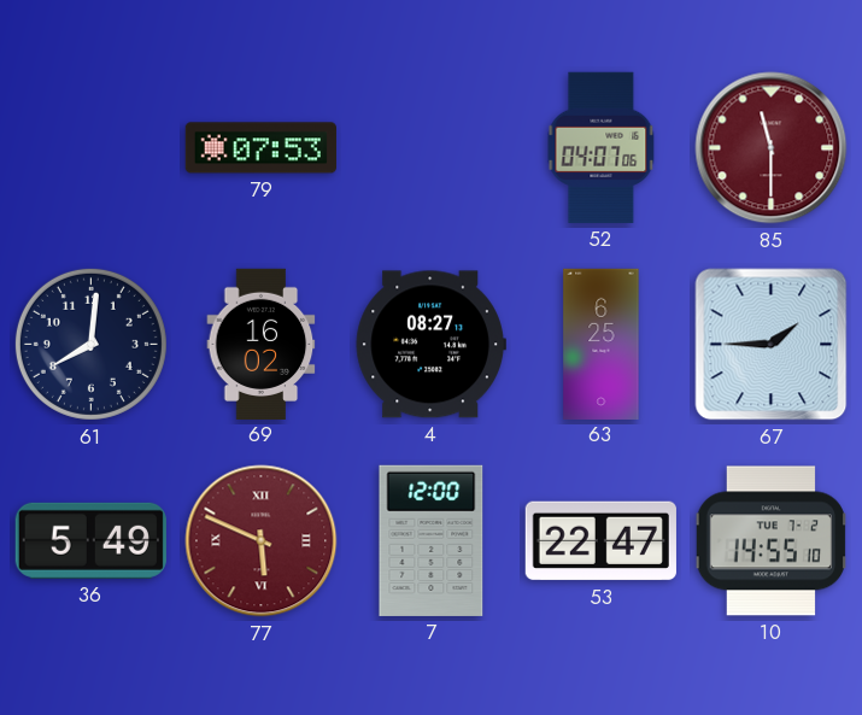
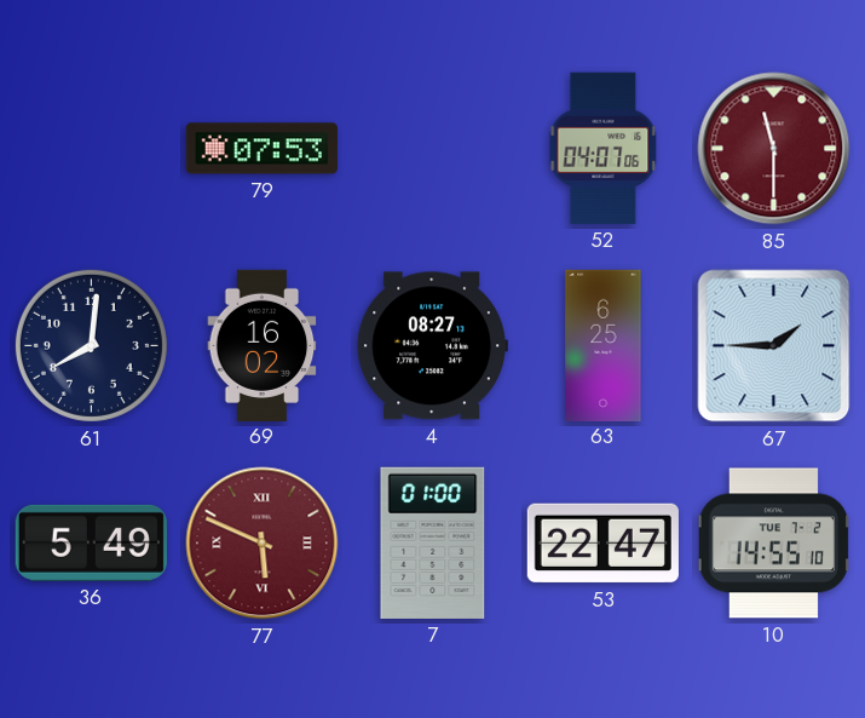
7: 12:00 -> 01:00 (433, 542)
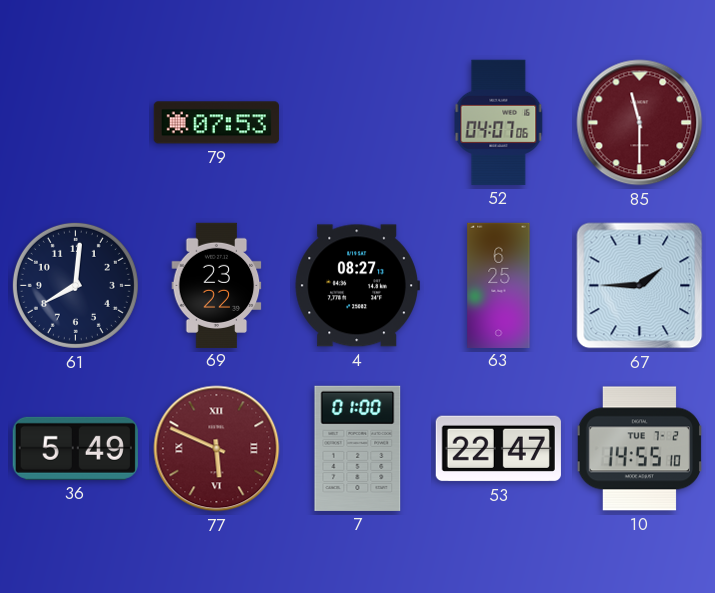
69: 16:02 -> 23:22 (217, 285)
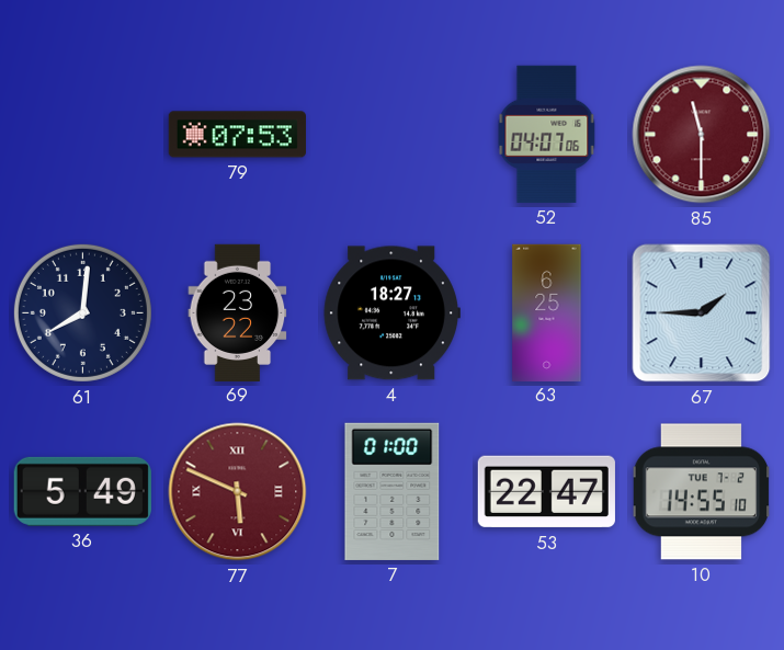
4: 08:27 -> 18:27 (391, 313)
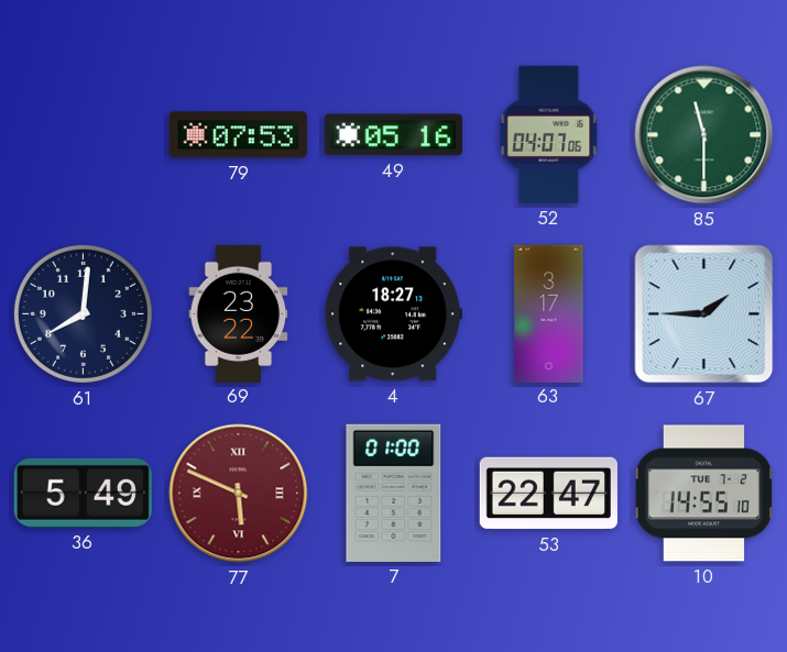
49: none -> 05:16 (393, 135)
85 dial: burgundy -> green (704, 135)
63: 6:25 -> 3:17 (549, 313)
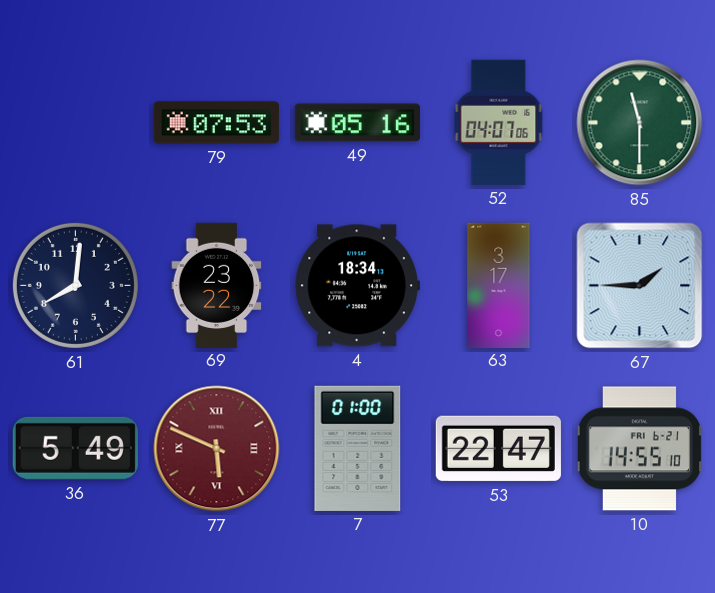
4: 18:27 -> 18:34 (357, 286)
10 date: TUE 7-2 -> FRI 6-21 (640, 449)
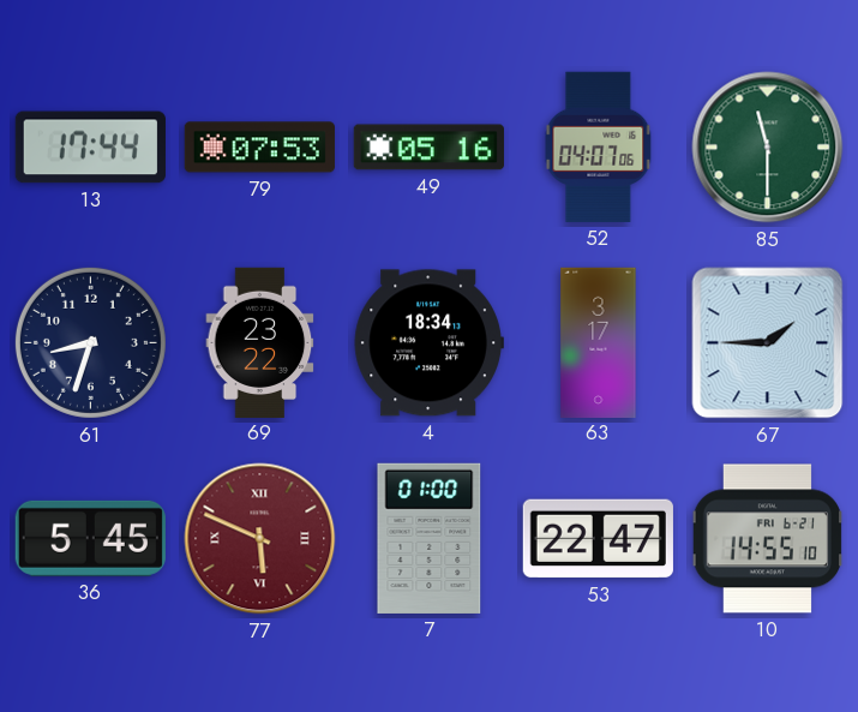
13: none -> 17:44 (90, 148)
61: 8:01 -> 8:33 (90, 342)
36: 5:49 -> 5:45 (90, 538)
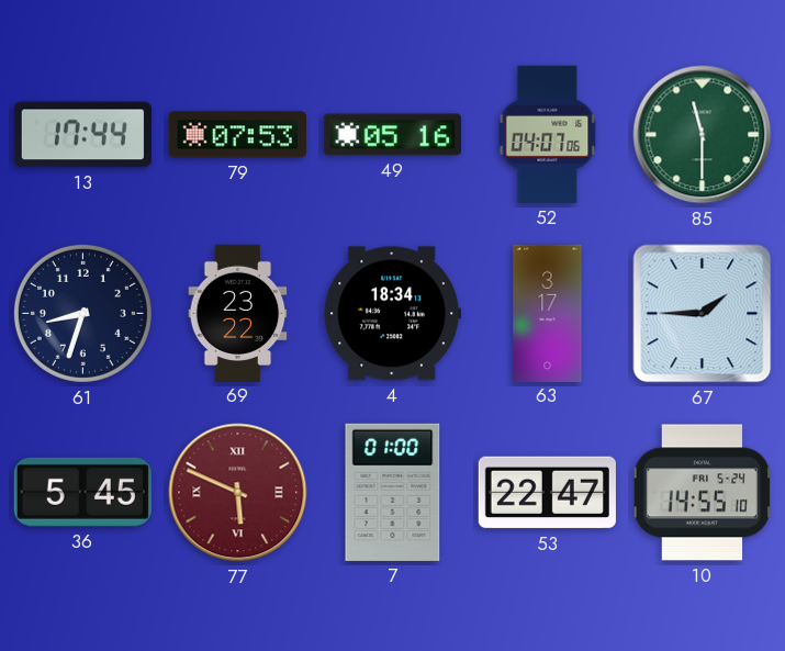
10 date: FRI 6-21 -> FRI 5-24 (703, 493)
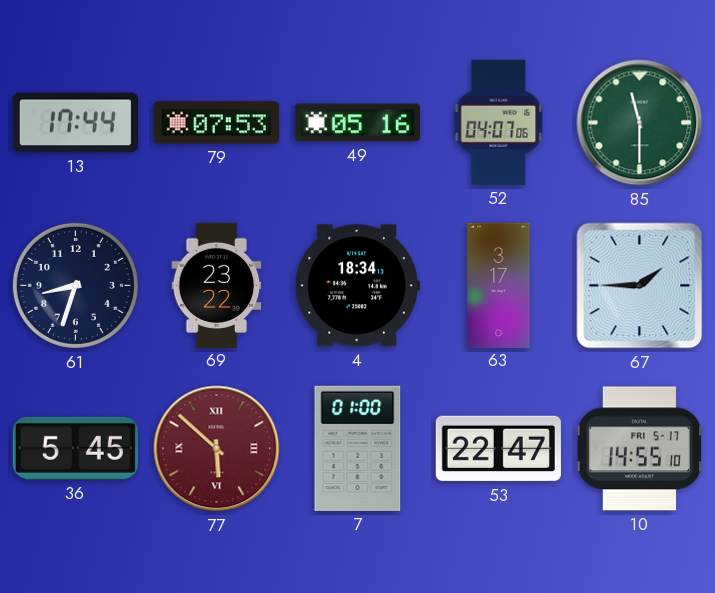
77: 5:49 -> 5:52 (217, 449)
10 date: FRI 5-24 -> FRI 5-17 (640, 449)
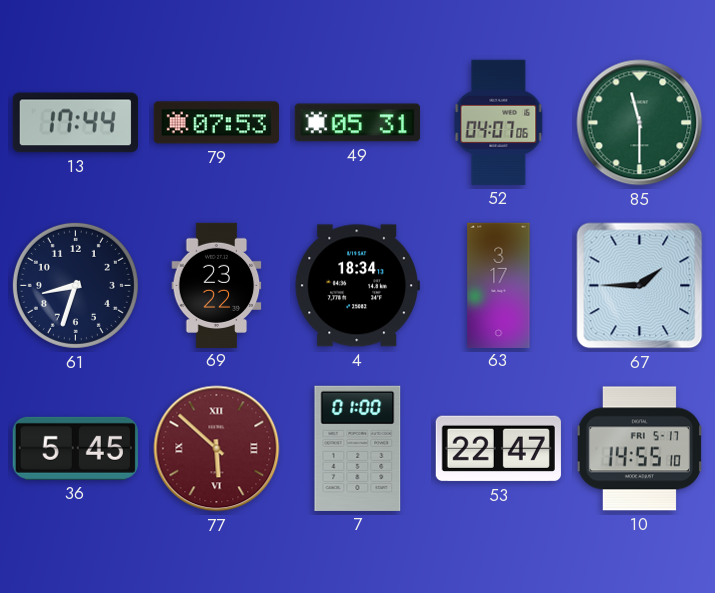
49: 05:16 -> 05:31 (357, 123)
